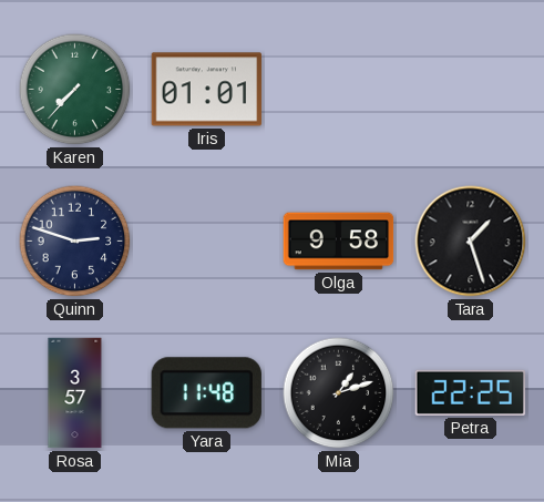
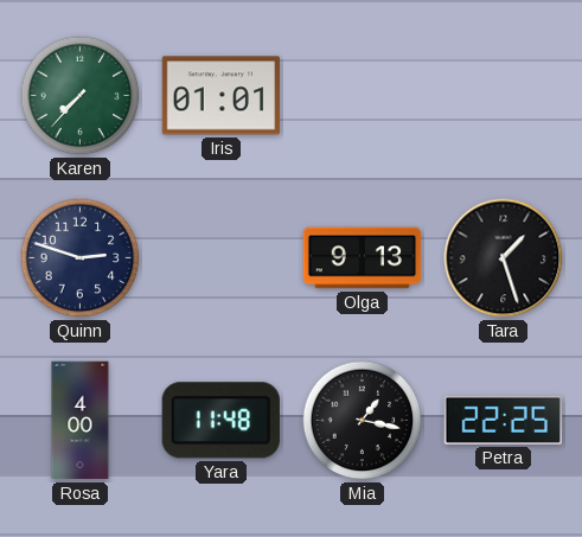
Olga: 9:58 -> 9:13 (363, 258)
Rosa: 3:57 -> 4:00 (81, 421)
Mia: 1:12 -> 1:17 (363, 421)
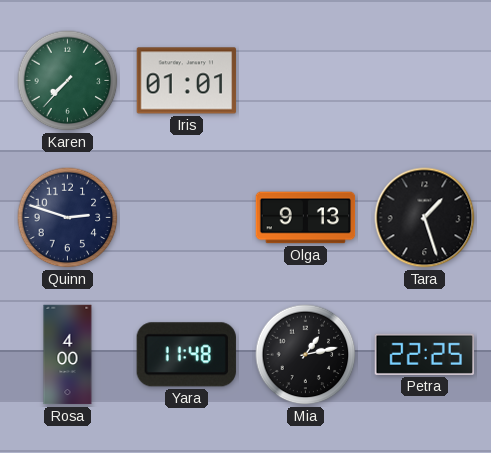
Mia: 1:17 -> 1:13 (306, 355)
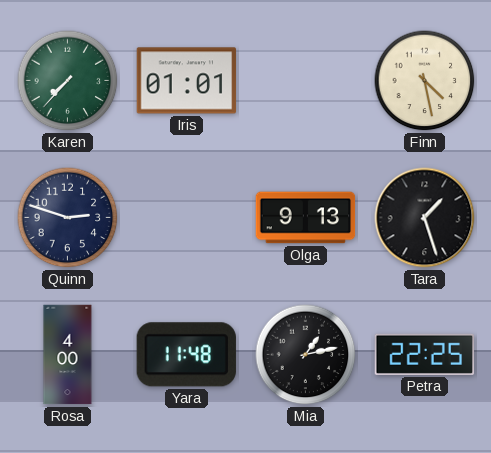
Finn: none -> 4:28 (425, 81)
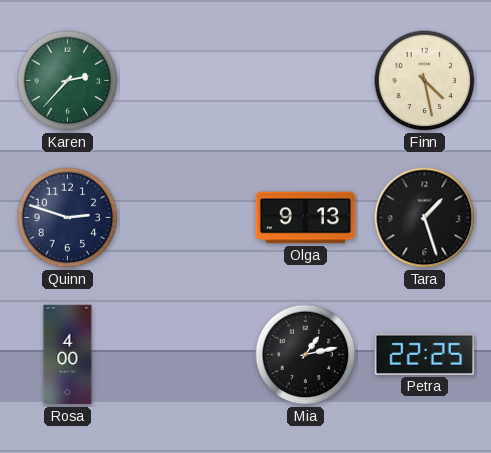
Karen: 7:37 -> 2:37 (68, 81)
Iris: 01:01 -> none (187, 81)
Yara: 11:48 -> none (186, 355)
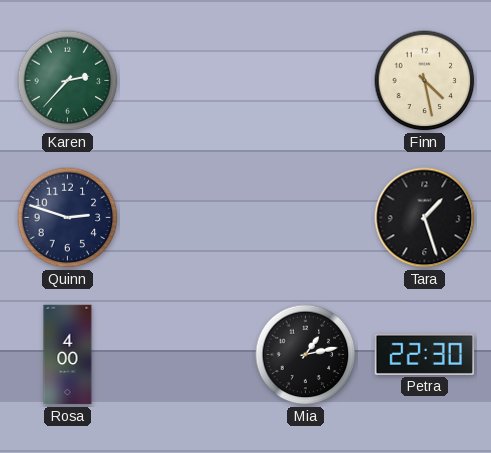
Olga: 9:13 -> none (306, 218)
Petra: 22:25 -> 22:30 (425, 354)
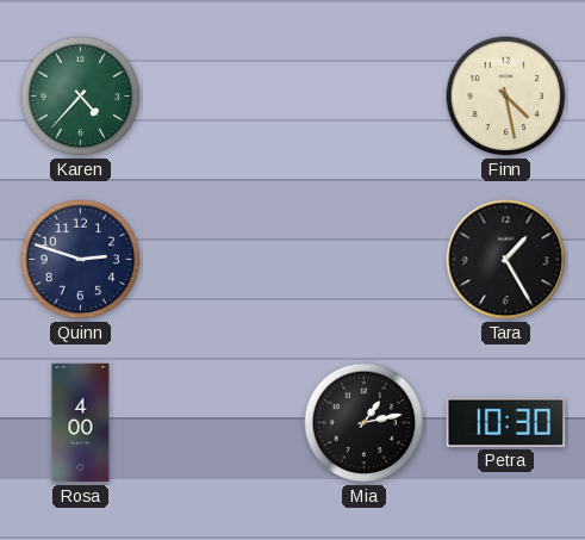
Karen: 2:37 -> 4:37 (81, 97)
Tara: 1:27 -> 1:25 (506, 260)
Petra: 22:30 -> 10:30 (506, 422)
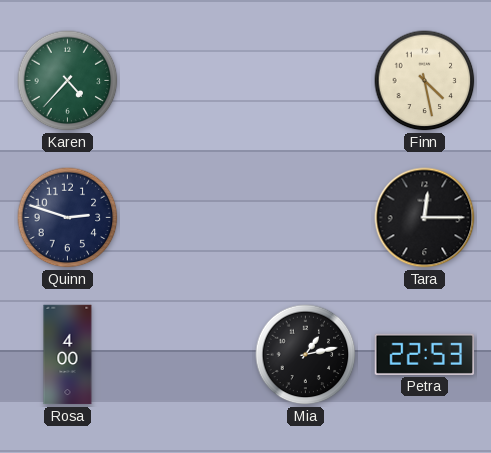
Tara: 1:25 -> 12:15 (425, 218)
Petra: 10:30 -> 22:53 (425, 354)
